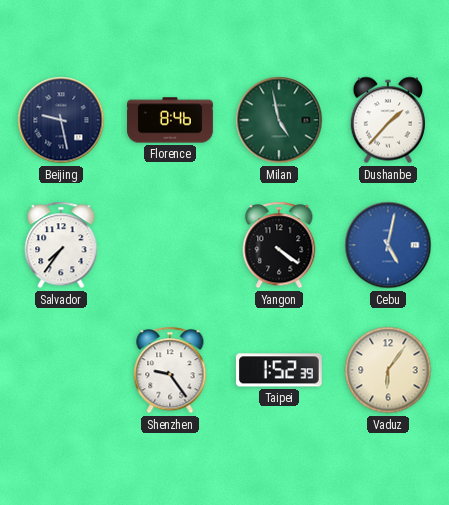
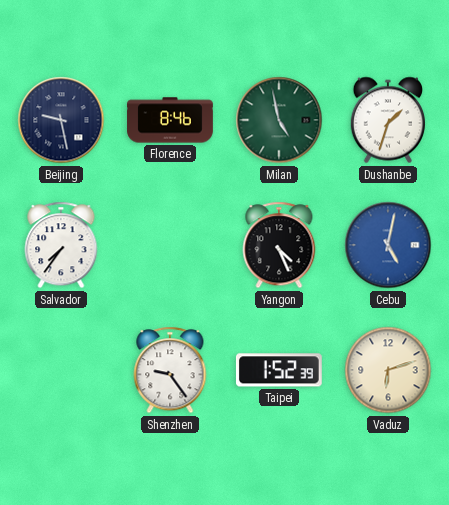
Dushanbe: 1:37 -> 1:33 (388, 120)
Yangon: 4:21 -> 4:26 (279, 245)
Vaduz: 6:06 -> 6:12 (388, 370)
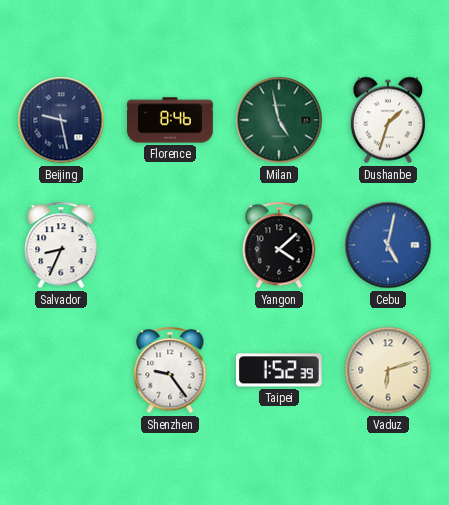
Salvador: 7:36 -> 8:34 (61, 245)
Yangon: 4:26 -> 4:08 (279, 245)
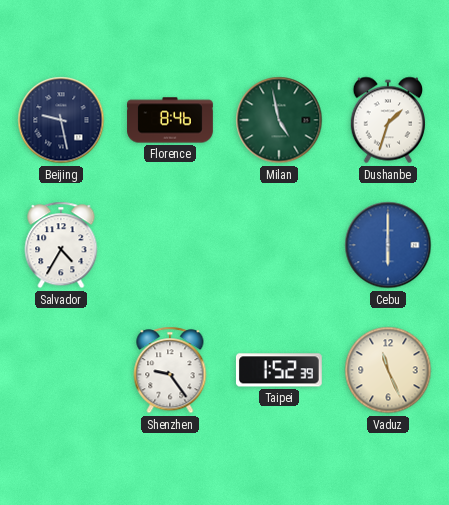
Salvador: 8:34 -> 4:35 (61, 245)
Yangon: 4:08 -> none (279, 245)
Cebu: 5:02 -> 6:00 (388, 245)
Vaduz: 6:12 -> 11:26 (388, 370)
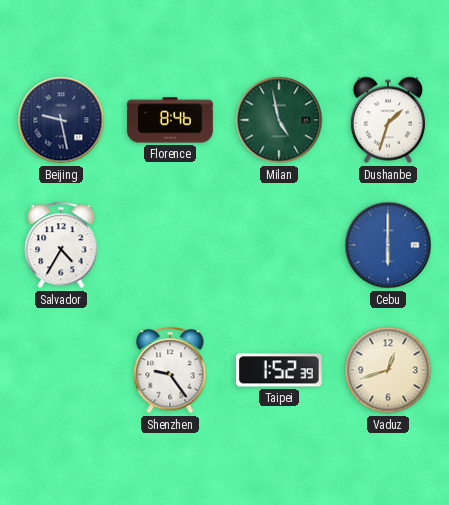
Vaduz: 11:26 -> 12:42 (388, 370)
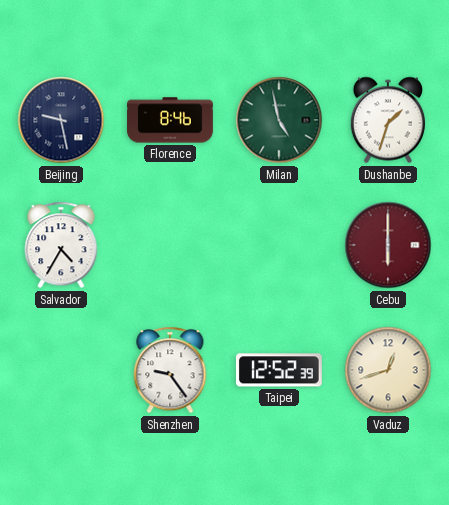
Cebu dial: blue -> burgundy (388, 245)
Taipei: 1:52 -> 12:52 (279, 370)
